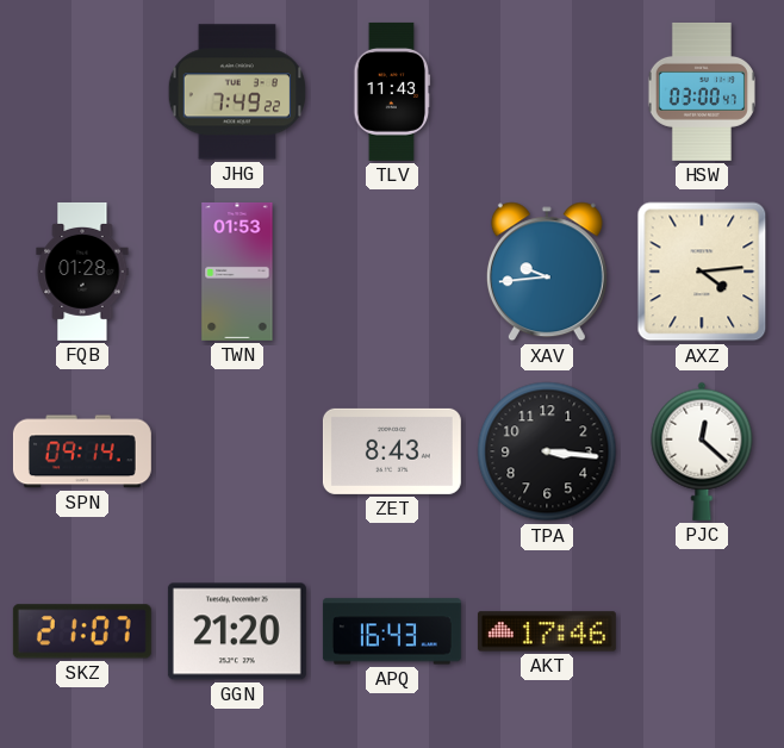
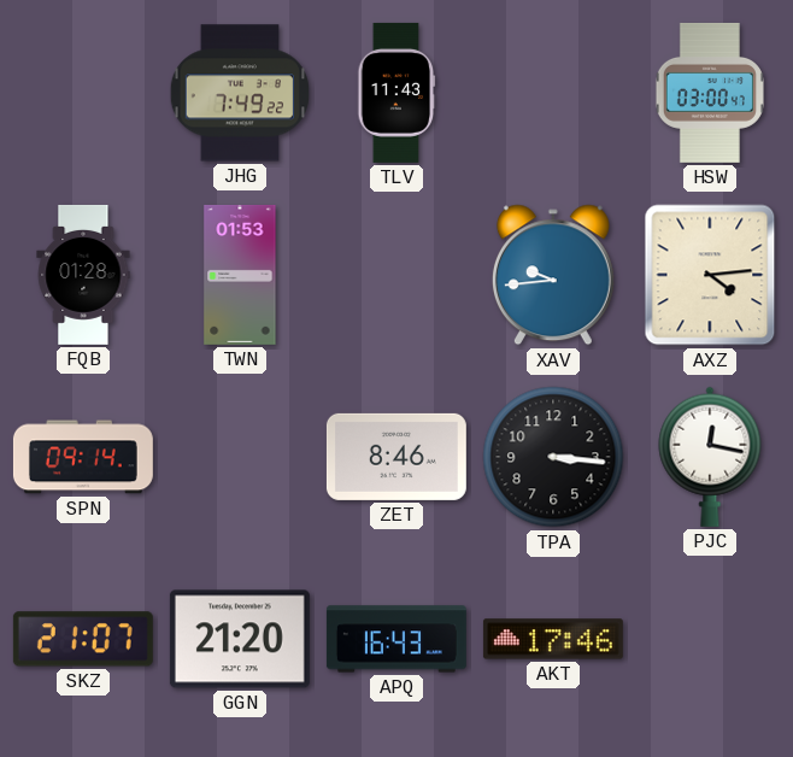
ZET: 8:43 -> 8:46 (397, 457)
PJC: 12:22 -> 12:17 (710, 457)
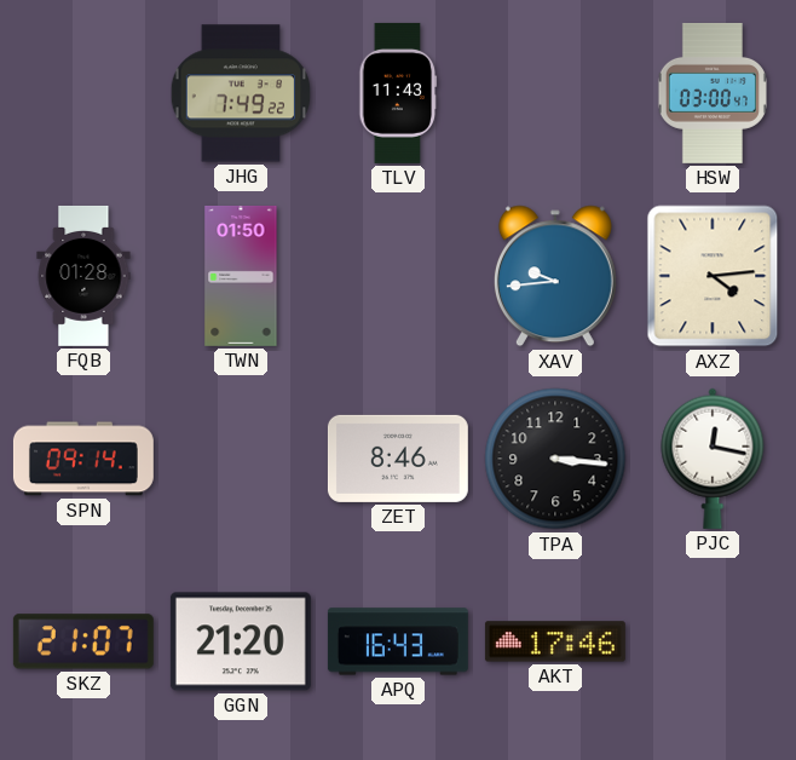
TWN: 01:53 -> 01:50 (241, 276)
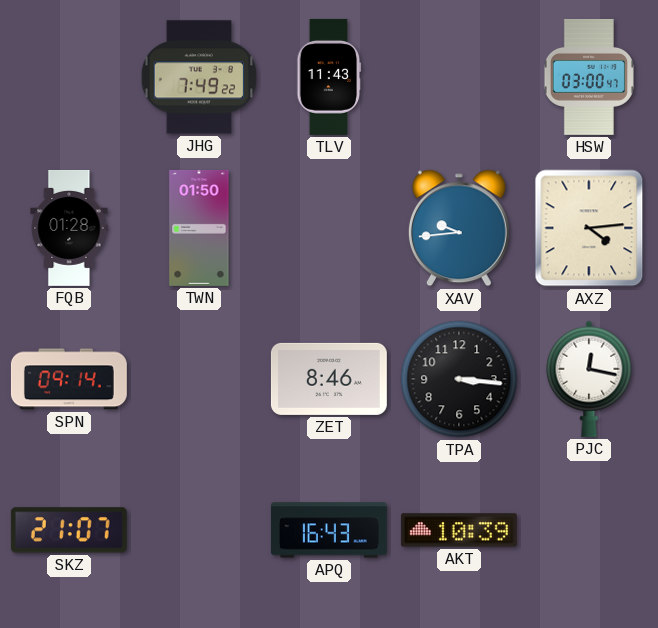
GGN: 21:20 -> none (241, 641)
AKT: 17:46 -> 10:39 (459, 530)
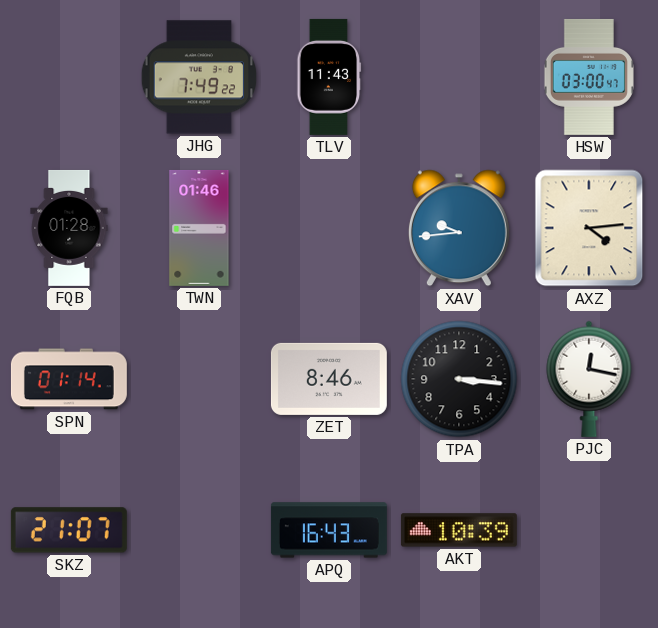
TWN: 01:50 -> 01:46 (199, 228)
SPN: 09:14 -> 01:14 (69, 379)
